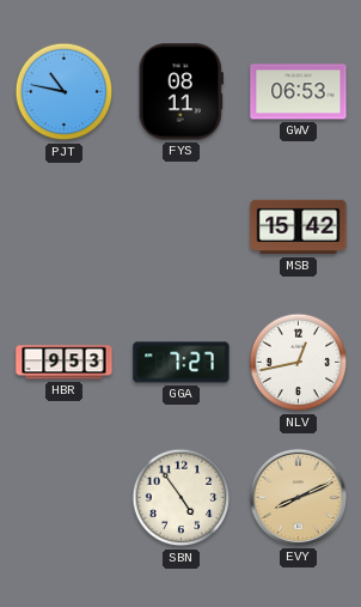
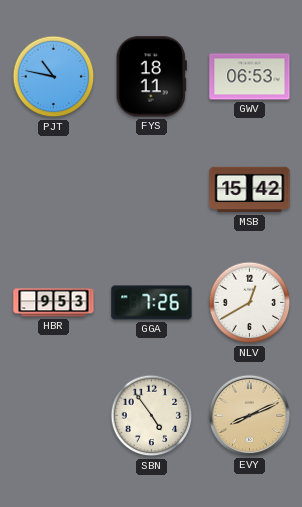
FYS: 08:11 -> 18:11 (151, 77)
GGA: 7:27 -> 7:26 (152, 303)
NLV: 12:43 -> 12:40 (250, 303)
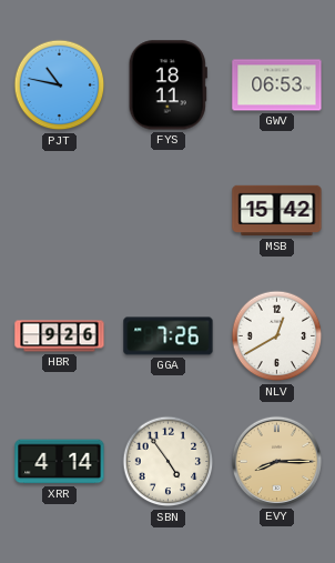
HBR: 9:53 -> 9:26 (60, 336)
XRR: none -> 4:14 (60, 462)
EVY: 8:11 -> 8:15 (276, 461)
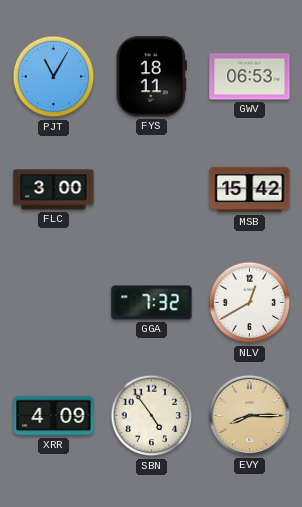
PJT: 10:47 -> 11:05 (54, 77)
FLC: none -> 3:00 (54, 190)
HBR: 9:26 -> none (60, 336)
GGA: 7:26 -> 7:32 (152, 303)
XRR: 4:14 -> 4:09 (54, 416)
